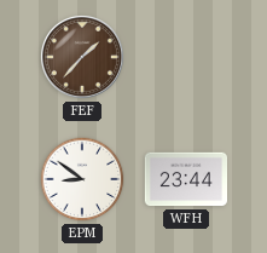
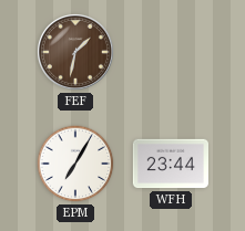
FEF: 1:37 -> 1:32 (75, 52)
EPM: 8:51 -> 7:05 (75, 164)
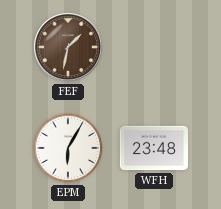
EPM: 7:05 -> 6:05 (68, 148)
WFH: 23:44 -> 23:48 (153, 148)
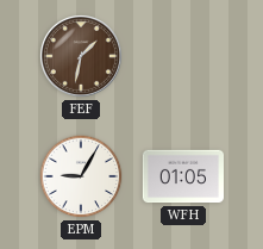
EPM: 6:05 -> 9:05 (81, 176)
WFH: 23:48 -> 01:05 (182, 176)
